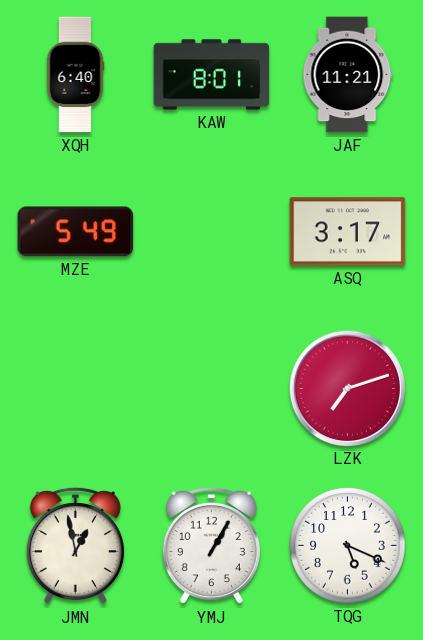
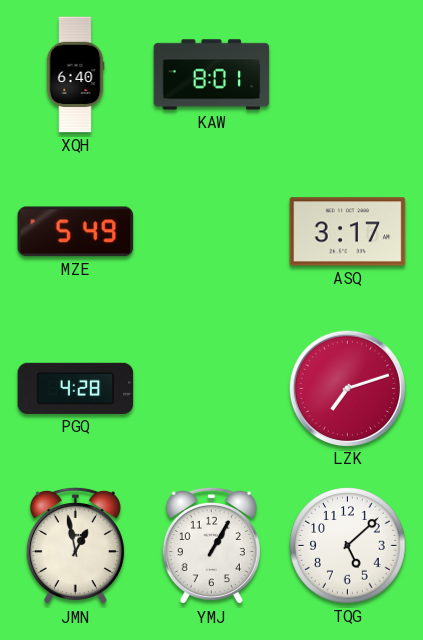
JAF: 11:21 -> none (348, 75)
PGQ: none -> 4:28 (76, 388)
TQG: 5:19 -> 5:08 (348, 546)
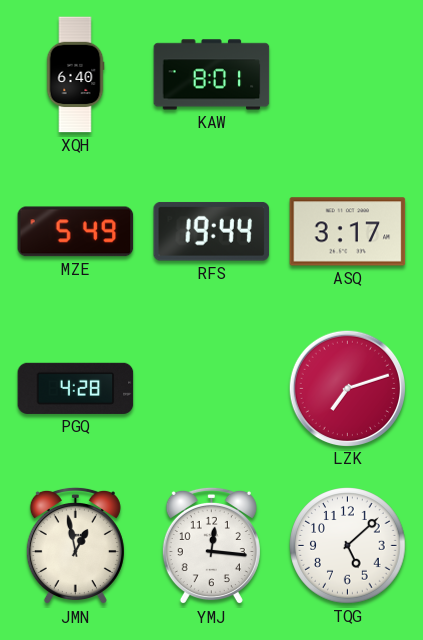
RFS: none -> 19:44 (212, 231)
YMJ: 1:05 -> 12:16 (211, 546)
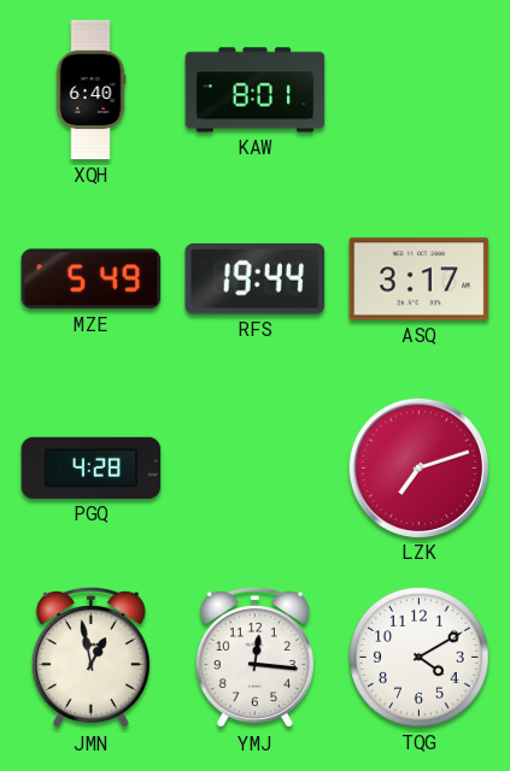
TQG: 5:08 -> 4:10 (420, 658)
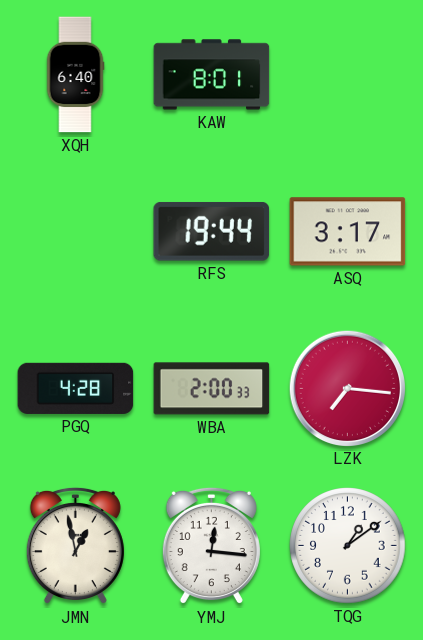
MZE: 5:49 -> none (92, 279)
WBA: none -> 2:00 (212, 389)
LZK: 7:12 -> 7:16 (347, 388)
TQG: 4:10 -> 1:09 (348, 546)
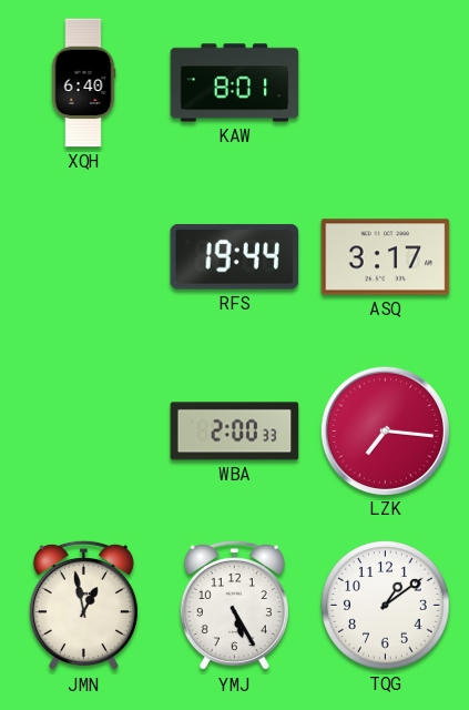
PGQ: 4:28 -> none (76, 388)
YMJ: 12:16 -> 5:25 (234, 606)
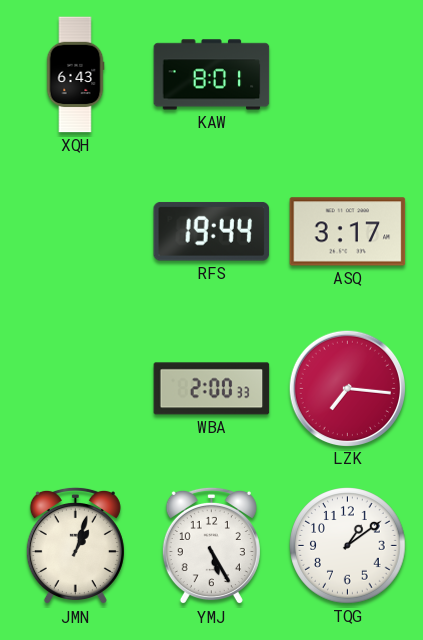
XQH: 6:40 -> 6:43 (75, 75)
JMN: 12:58 -> 1:03 (75, 546)
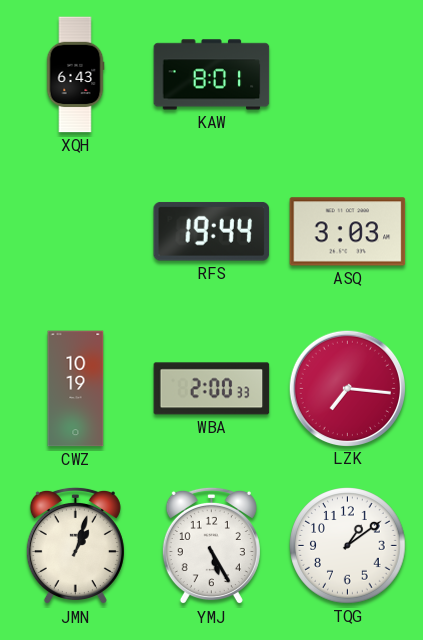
ASQ: 3:17 -> 3:03 (348, 232)
CWZ: none -> 10:19 (76, 389)
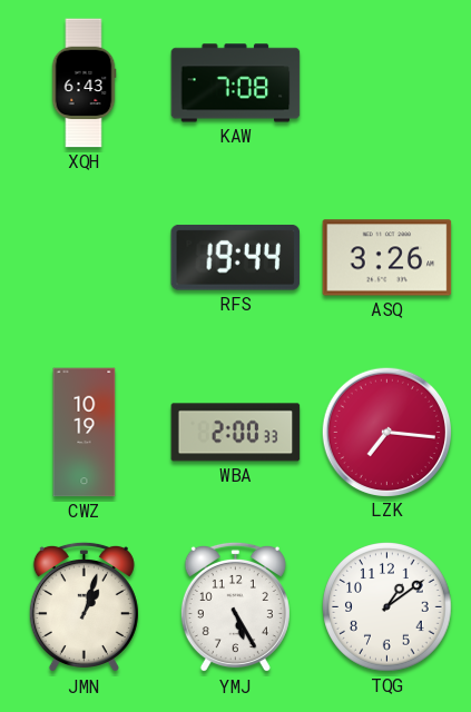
KAW: 8:01 -> 7:08 (236, 83)
ASQ: 3:03 -> 3:26 (387, 258)
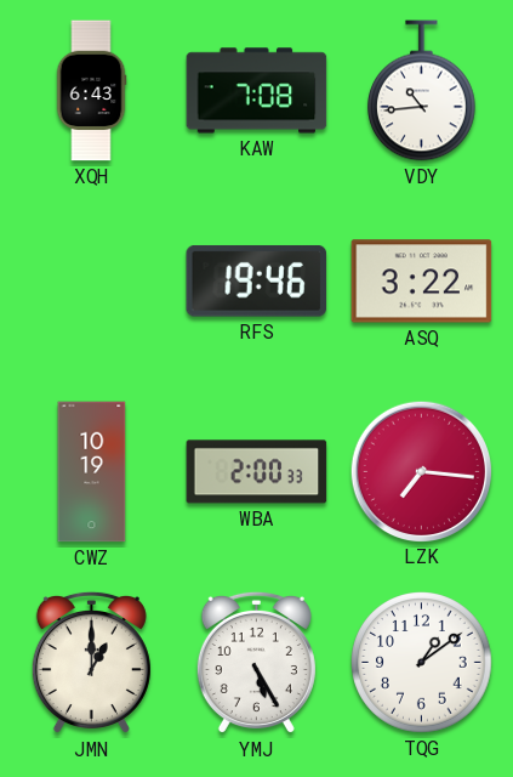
VDY: none -> 10:44 (422, 91)
RFS: 19:44 -> 19:46 (257, 280)
ASQ: 3:26 -> 3:22 (422, 282)
JMN: 1:03 -> 1:00 (91, 663)
